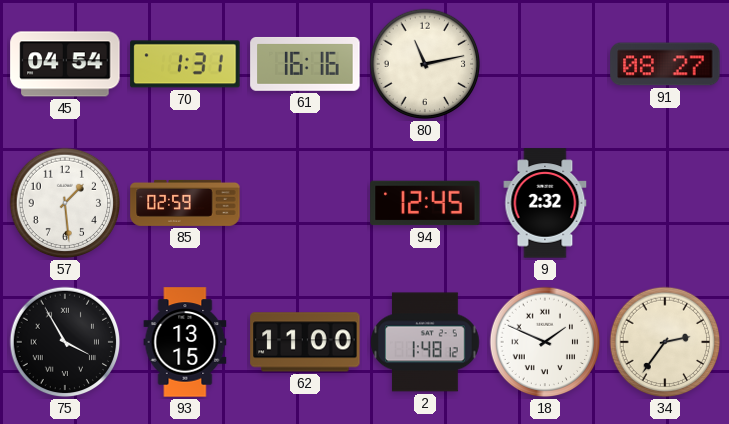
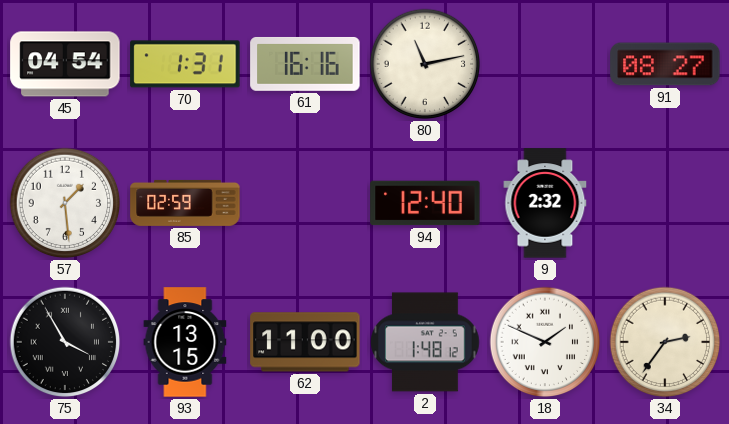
94: 12:45 -> 12:40 (425, 203)
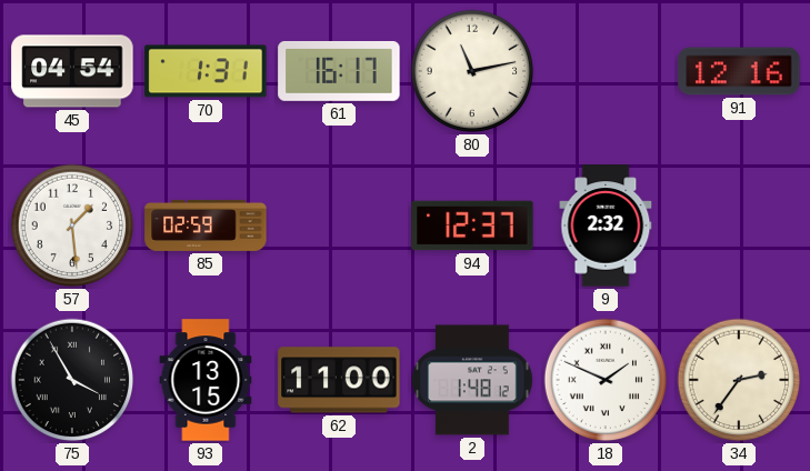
61: 16:16 -> 16:17 (339, 71)
91: 08:27 -> 12:16 (739, 71)
94: 12:40 -> 12:37 (472, 226)
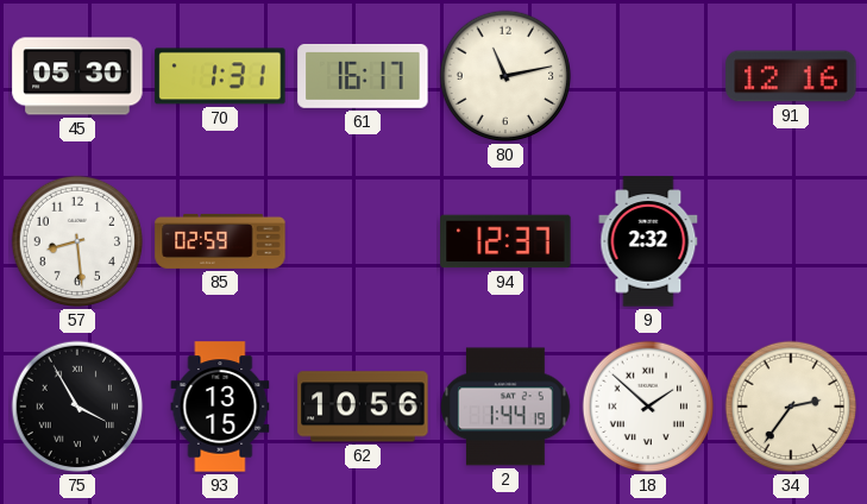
45: 04:54 -> 05:30 (77, 76)
57: 1:29 -> 8:29 (77, 241)
62: 11:00 -> 10:56 (363, 407)
2: 1:48 -> 1:44 (505, 407)
18: 1:49 -> 1:52 (648, 407)
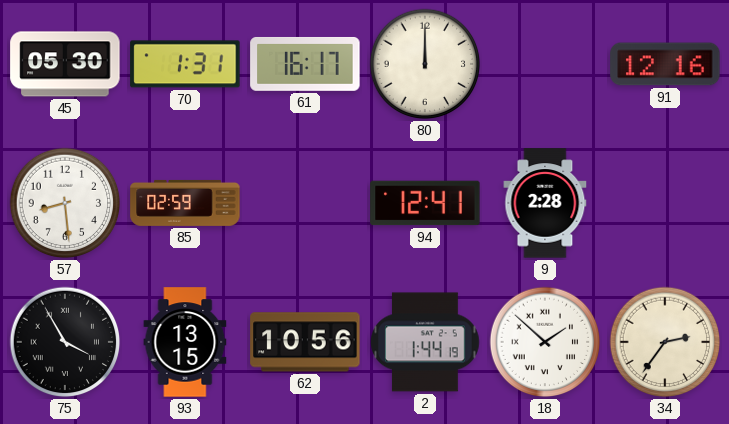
80: 11:13 -> 12:00 (425, 64)
94: 12:37 -> 12:41 (425, 203)
9: 2:32 -> 2:28 (545, 203)
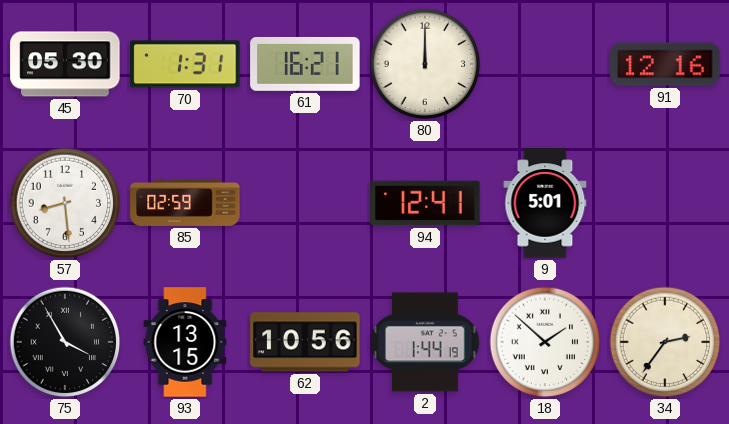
61: 16:17 -> 16:21 (305, 64)
9: 2:28 -> 5:01 (545, 203)
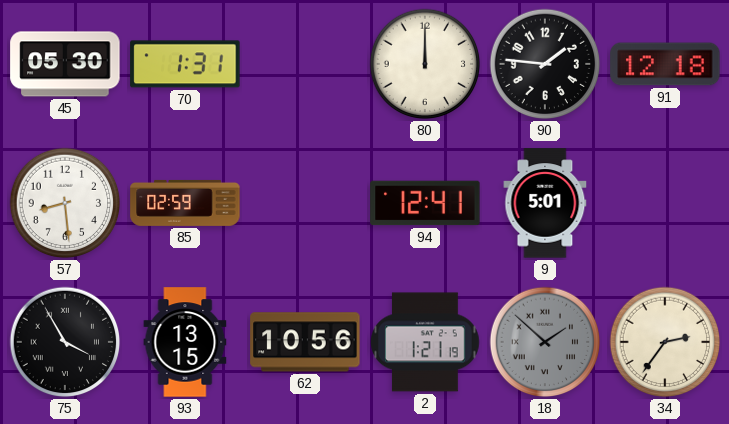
61: 16:21 -> none (305, 64)
90: none -> 1:46 (545, 64)
91: 12:16 -> 12:18 (665, 64)
2: 1:44 -> 1:21 (425, 342)
18 dial: white -> grey (545, 342)
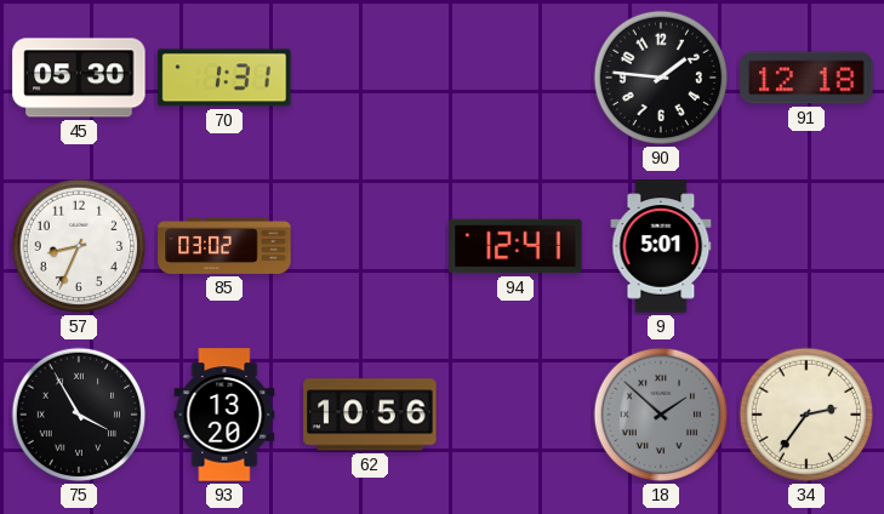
80: 12:00 -> none (425, 64)
57: 8:29 -> 8:34 (79, 246)
85: 02:59 -> 03:02 (224, 246)
93: 13:15 -> 13:20 (224, 415)
2: 1:21 -> none (425, 342)
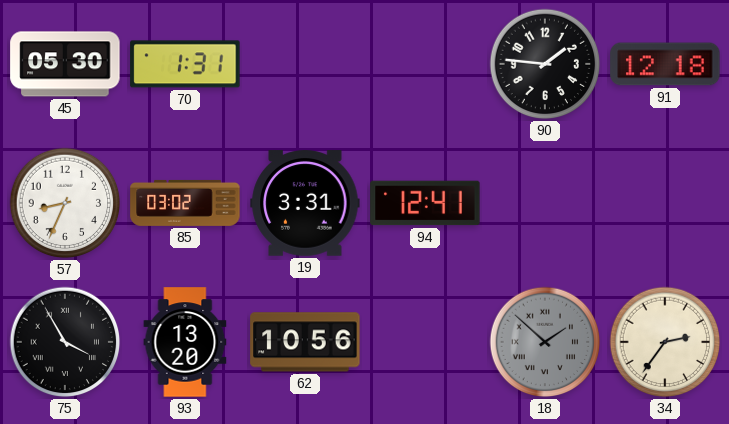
19: none -> 3:31 (305, 203)
9: 5:01 -> none (661, 246)
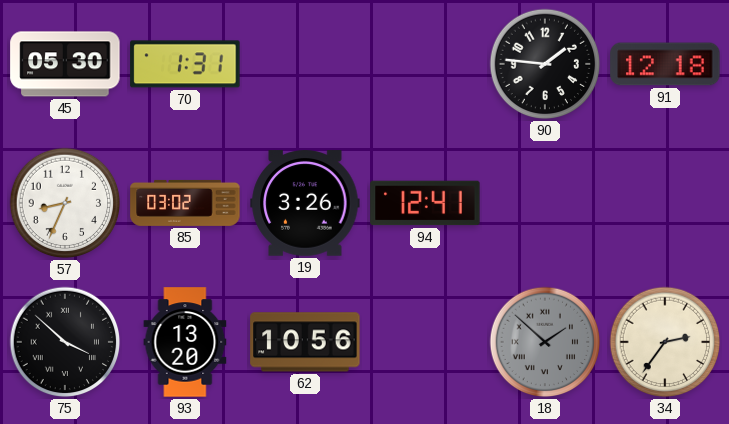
19: 3:31 -> 3:26 (305, 203)
75: 3:55 -> 3:52 (65, 342)
